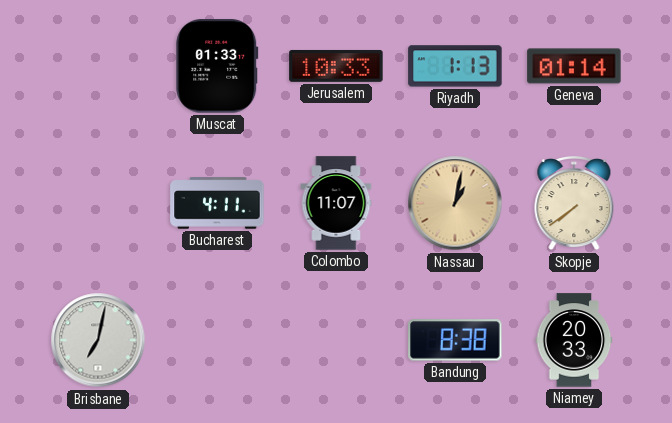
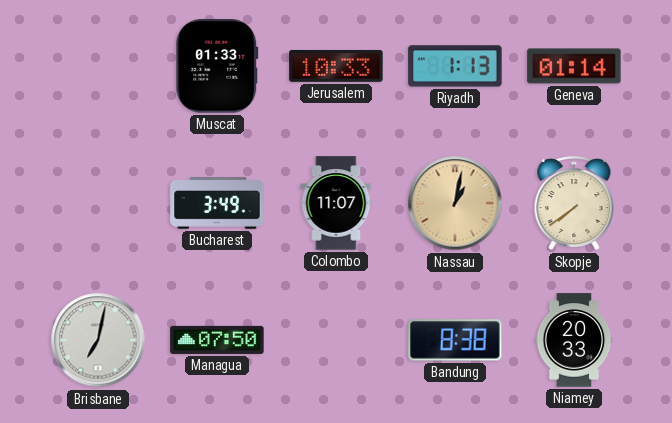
Bucharest: 4:11 -> 3:49 (217, 203)
Managua: none -> 07:50 (217, 340)
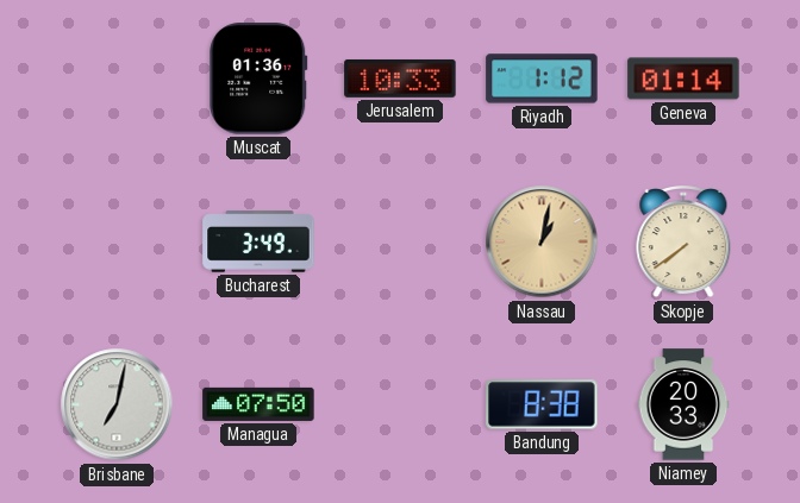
Muscat: 01:33 -> 01:36 (258, 78)
Riyadh: 1:13 -> 1:12 (542, 78)
Colombo: 11:07 -> none (336, 203)
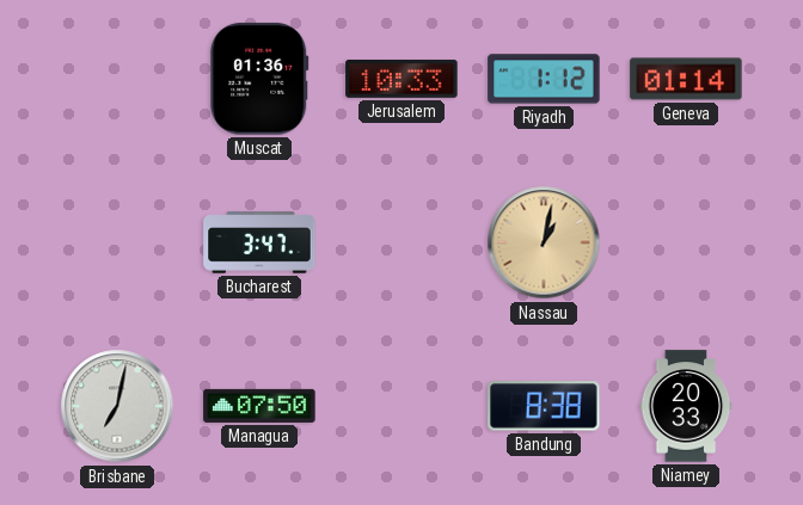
Bucharest: 3:49 -> 3:47 (259, 242)
Skopje: 7:39 -> none (683, 243)
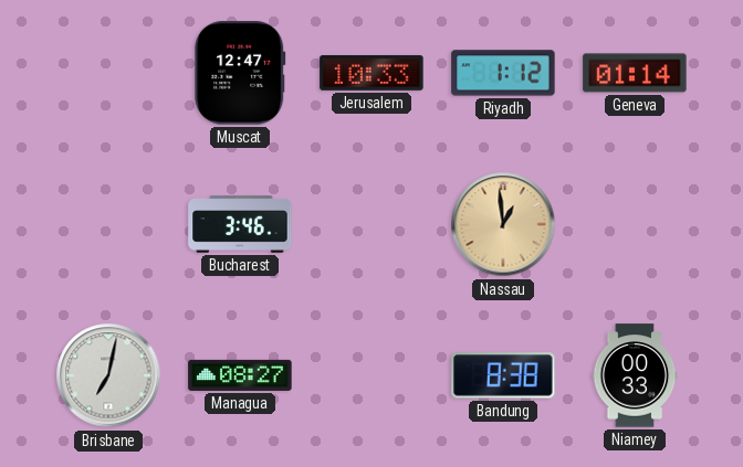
Muscat: 01:36 -> 12:47 (240, 73)
Bucharest: 3:47 -> 3:46 (240, 224)
Nassau: 1:02 -> 12:59 (503, 224)
Managua: 07:50 -> 08:27 (240, 375)
Niamey: 20:33 -> 00:33 (635, 375)
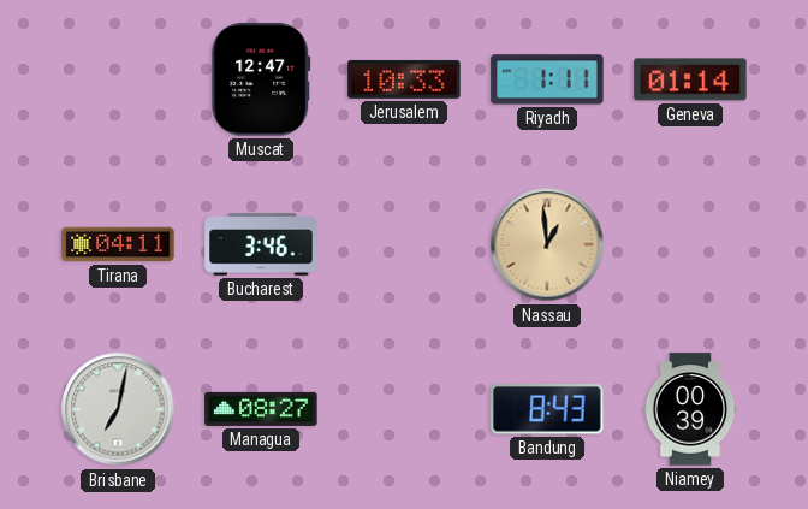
Riyadh: 1:12 -> 1:11 (547, 79)
Tirana: none -> 04:11 (118, 244)
Bandung: 8:38 -> 8:43 (547, 409)
Niamey: 00:33 -> 00:39 (690, 409)
